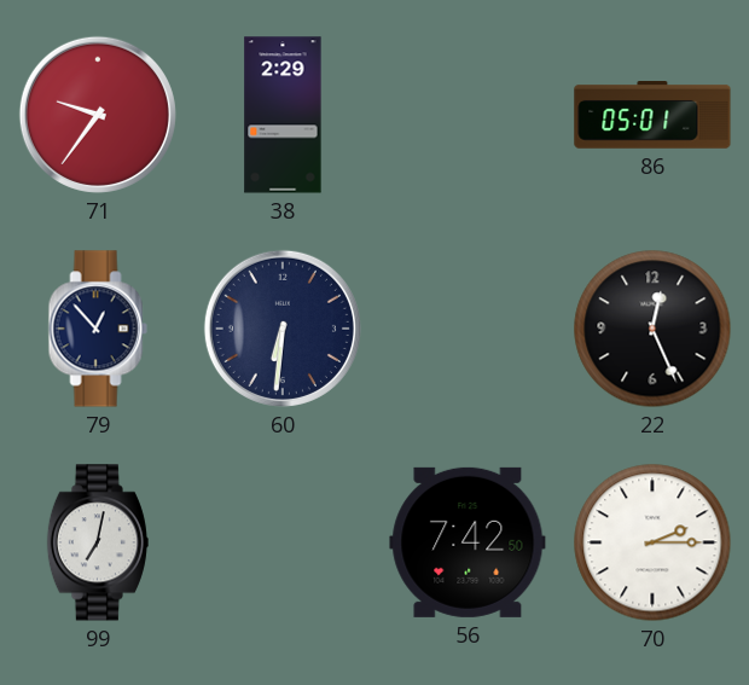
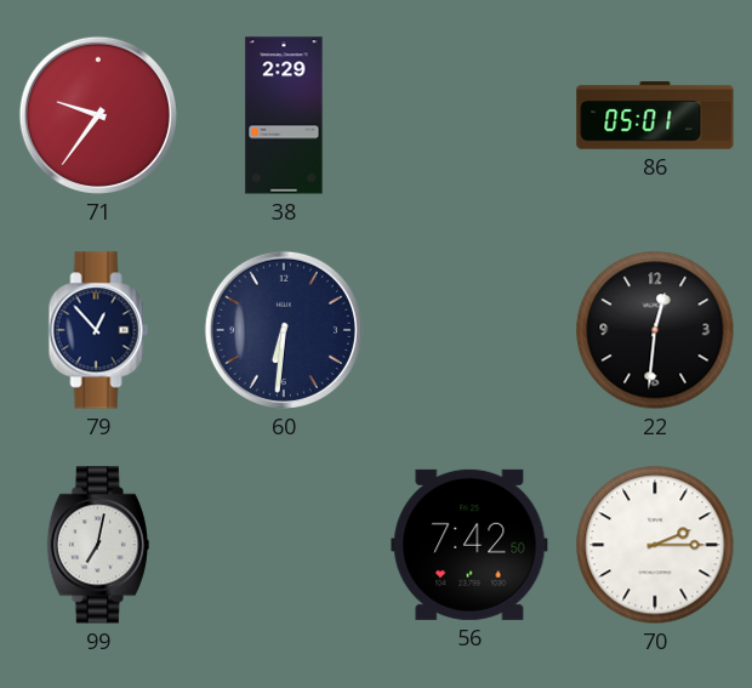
22: 12:26 -> 12:31 (655, 330)
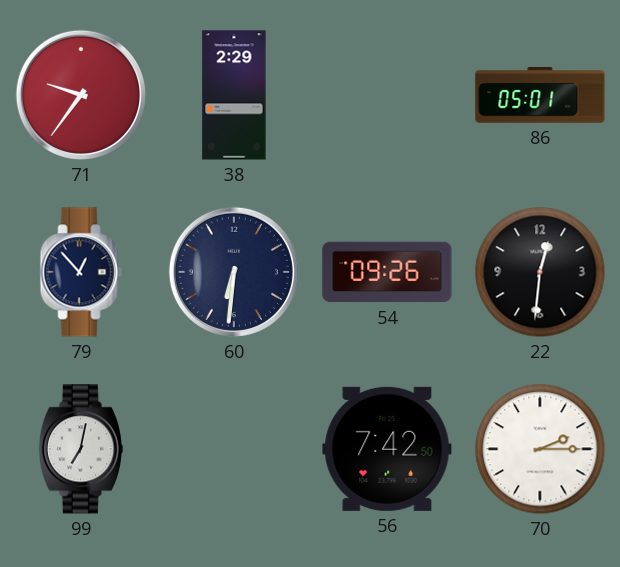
54: none -> 09:26 (387, 272)
